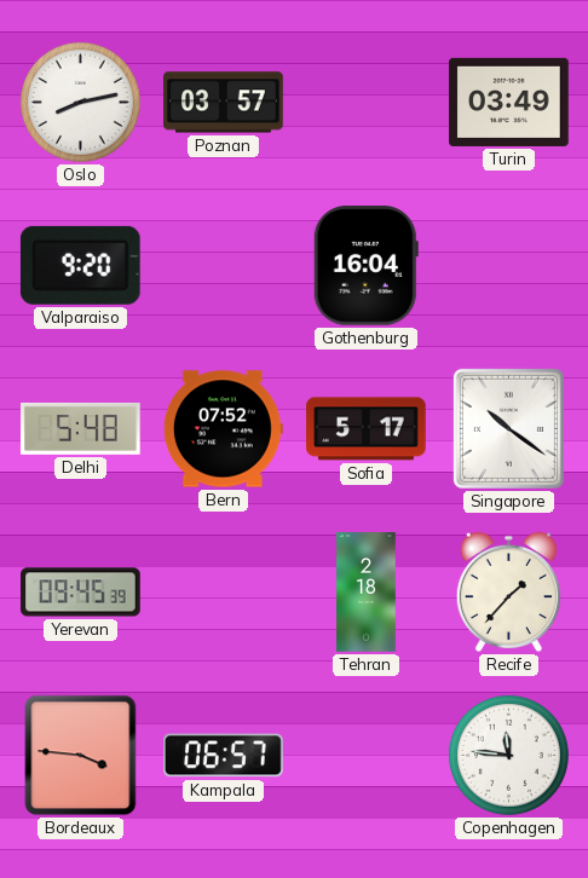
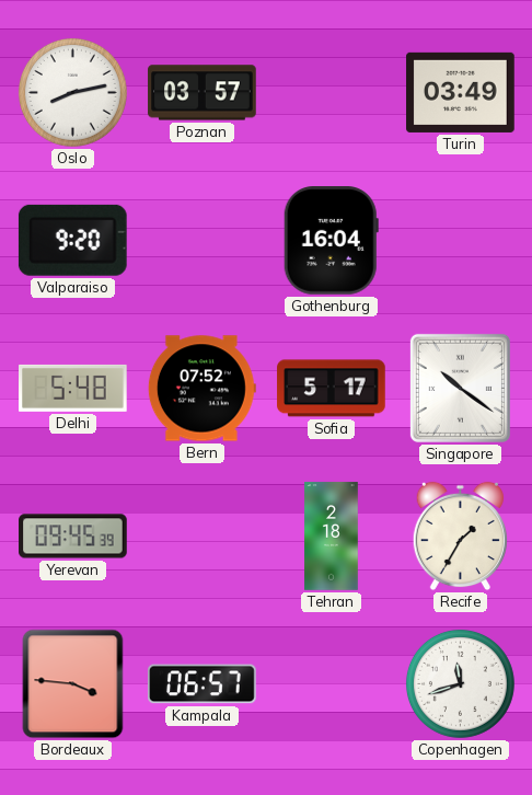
Recife: 1:37 -> 1:35 (460, 537)
Copenhagen: 11:46 -> 11:42 (460, 683)
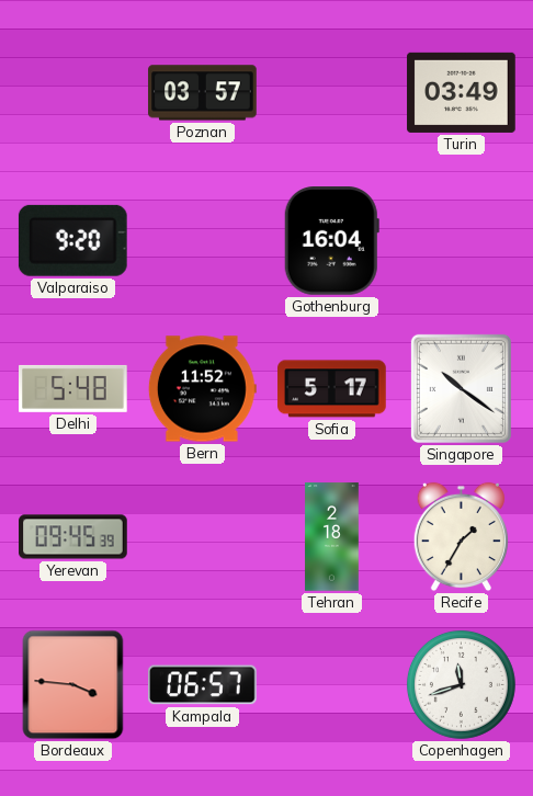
Oslo: 8:13 -> none (72, 92)
Bern: 07:52 -> 11:52 (202, 389)
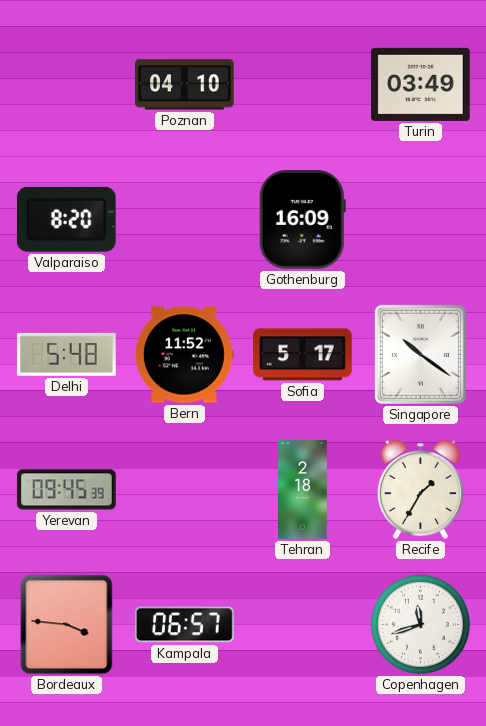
Poznan: 03:57 -> 04:10 (185, 85)
Valparaiso: 9:20 -> 8:20 (66, 219)
Gothenburg: 16:04 -> 16:09 (302, 220)
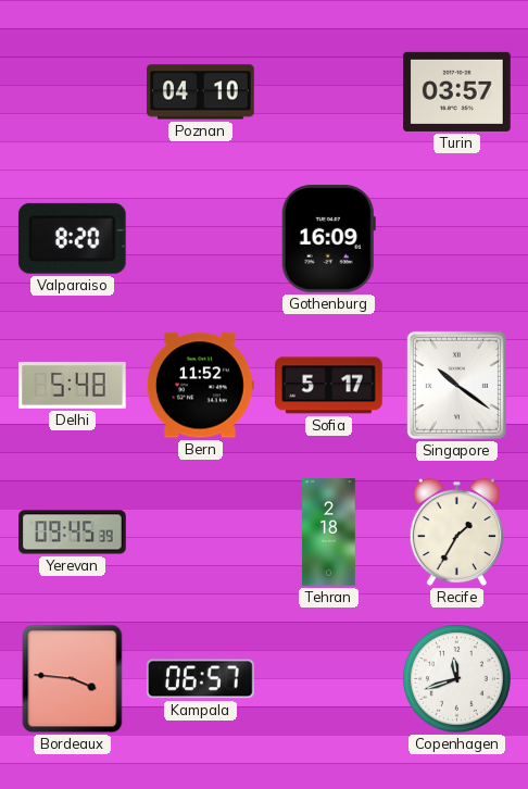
Turin: 03:49 -> 03:57 (457, 91)
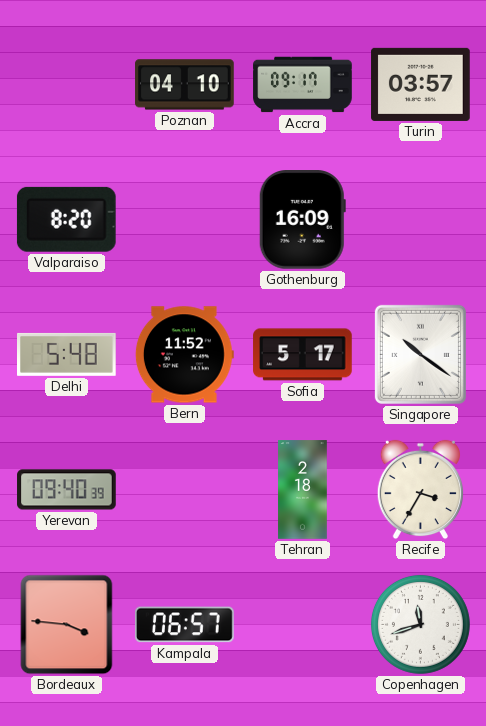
Accra: none -> 09:17 (303, 85)
Yerevan: 09:45 -> 09:40 (67, 490)
Recife: 1:35 -> 3:35 (420, 490)
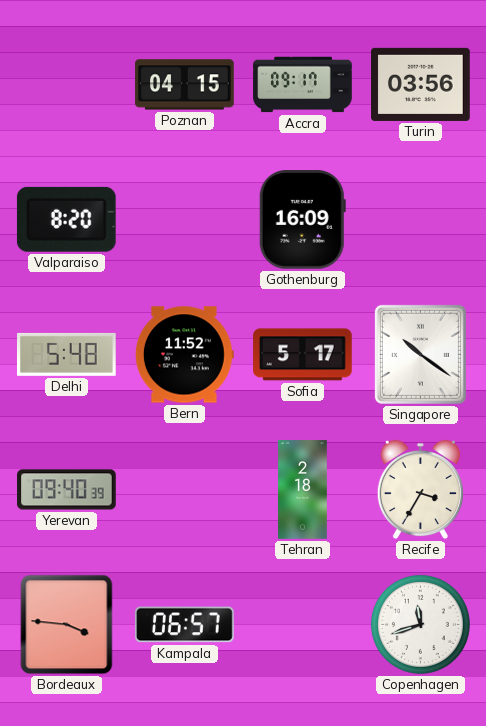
Poznan: 04:10 -> 04:15 (185, 85)
Turin: 03:57 -> 03:56 (421, 84)
